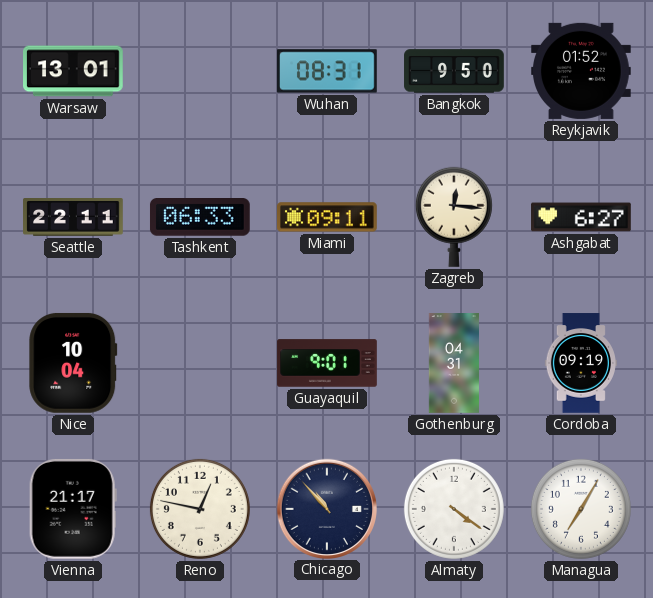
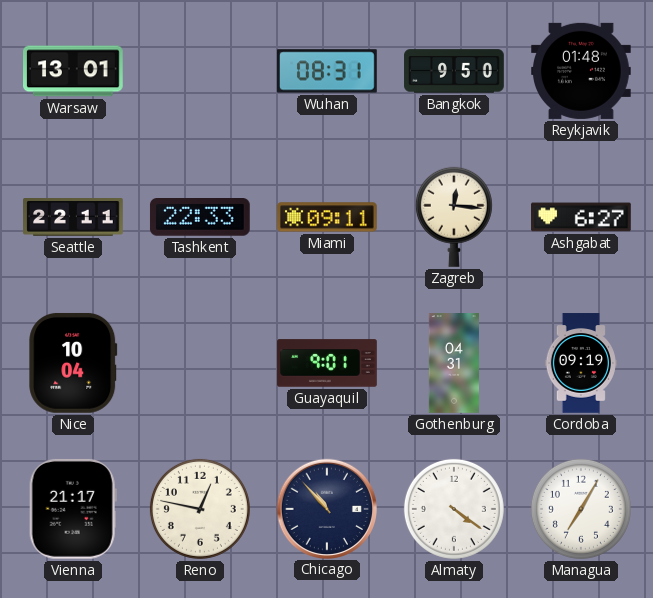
Reykjavik: 01:52 -> 01:48 (582, 71)
Tashkent: 06:33 -> 22:33 (200, 218)
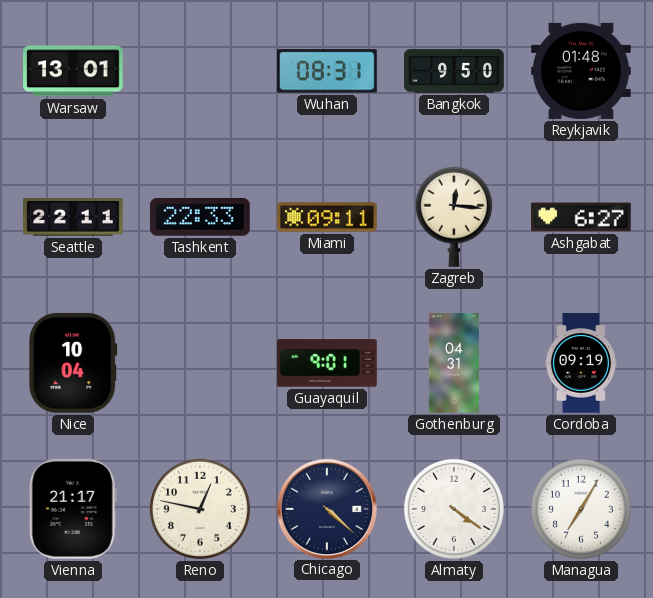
Chicago: 10:53 -> 4:22 (326, 508)
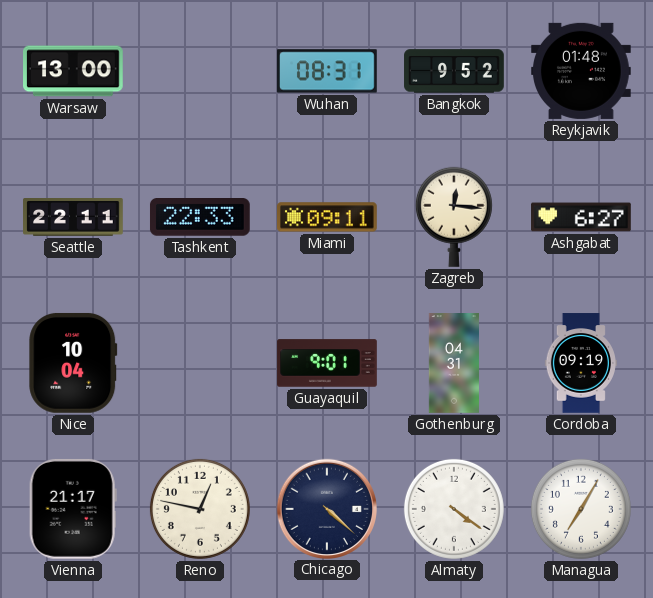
Warsaw: 13:01 -> 13:00 (74, 71)
Bangkok: 9:50 -> 9:52 (454, 71)
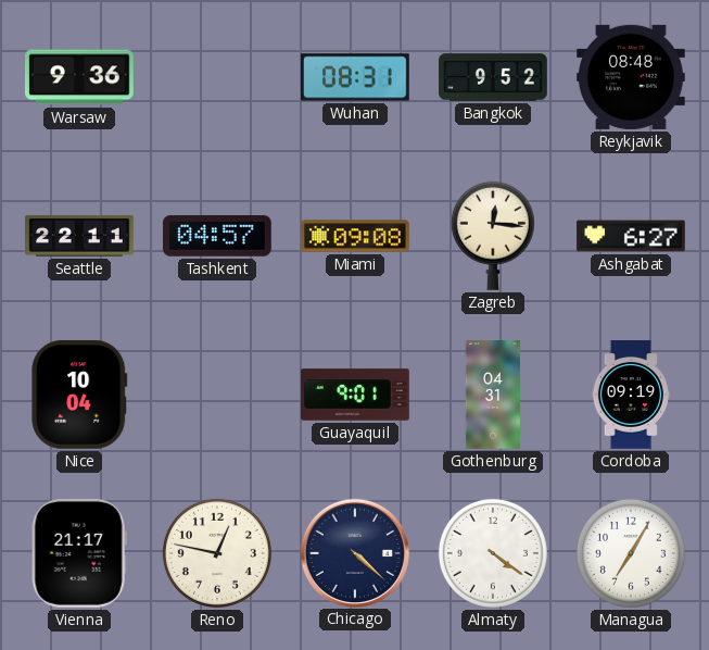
Warsaw: 13:00 -> 9:36 (80, 77)
Reykjavik: 01:48 -> 08:48 (632, 77)
Tashkent: 22:33 -> 04:57 (217, 237)
Miami: 09:11 -> 09:08 (356, 236)
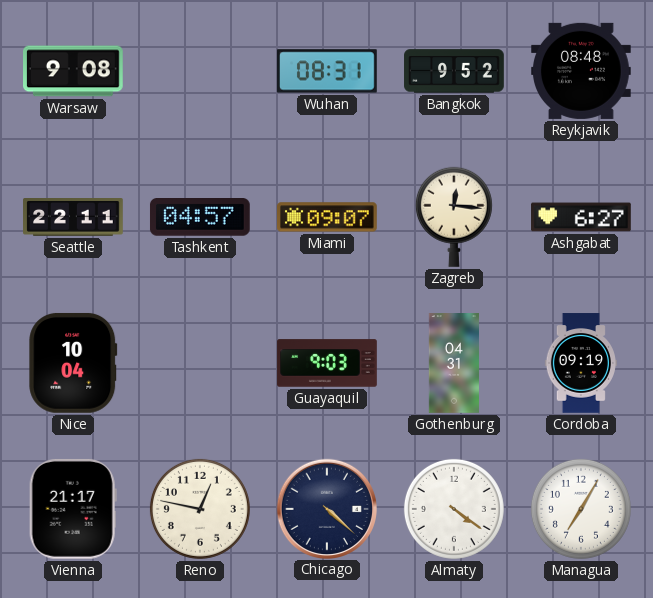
Warsaw: 9:36 -> 9:08 (74, 71)
Miami: 09:08 -> 09:07 (328, 217)
Guayaquil: 9:01 -> 9:03 (327, 363)
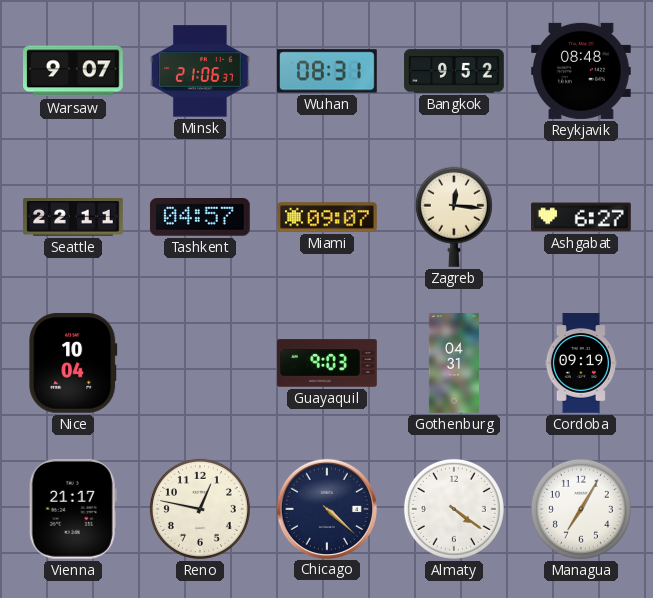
Warsaw: 9:08 -> 9:07 (74, 71)
Minsk: none -> 21:06 (201, 71)
